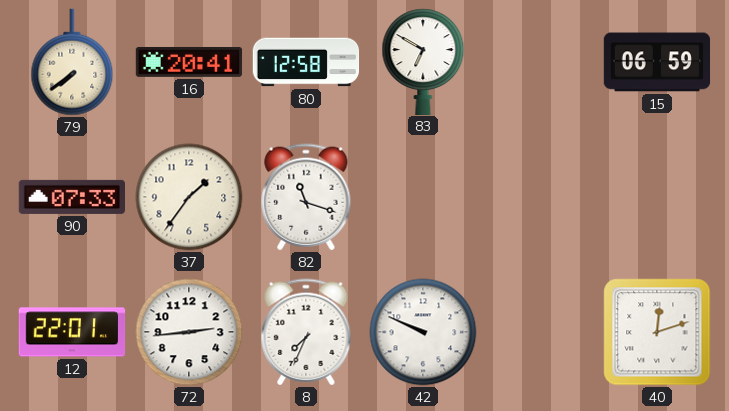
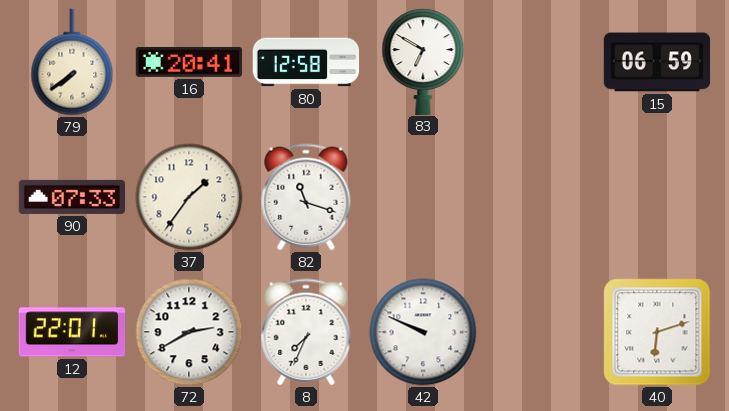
72: 2:44 -> 2:40 (189, 332)
40: 12:12 -> 6:12 (657, 332)
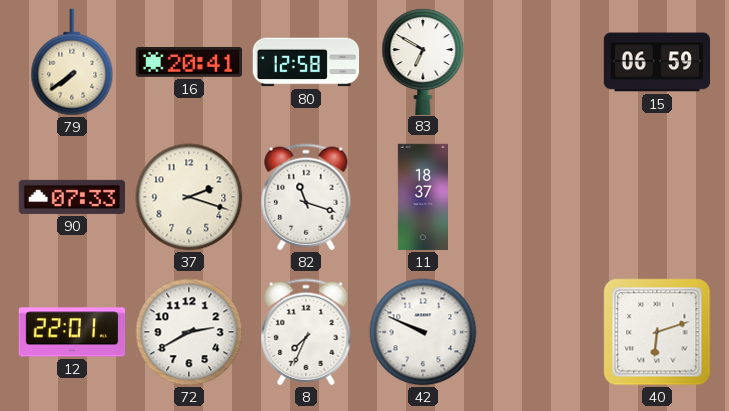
37: 1:36 -> 2:18 (189, 197)
11: none -> 18:37 (423, 197)
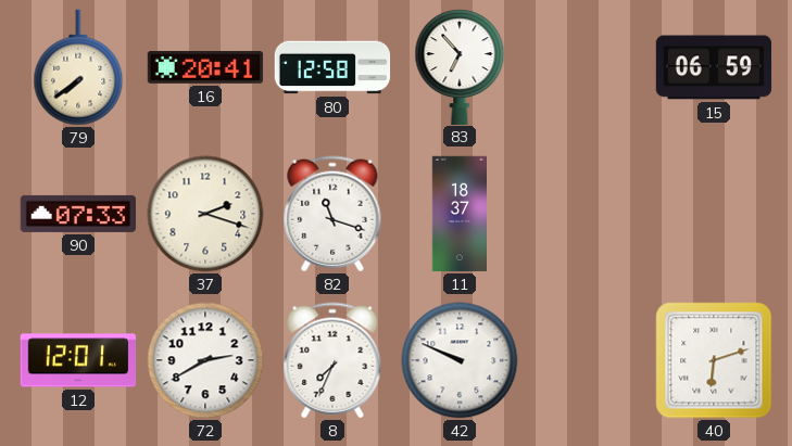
83: 6:50 -> 6:53 (460, 66)
12: 22:01 -> 12:01 (78, 360)
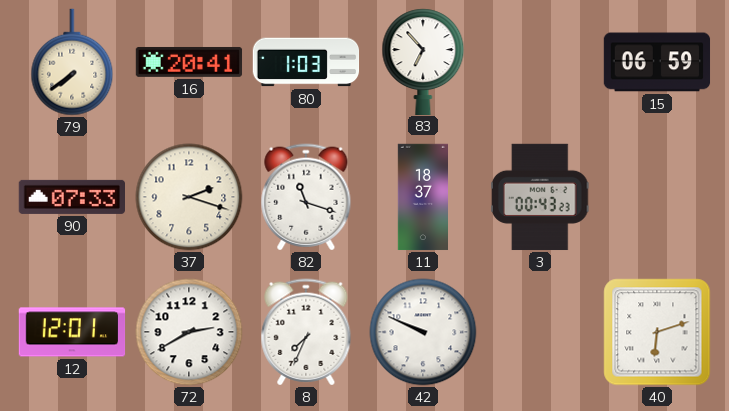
80: 12:58 -> 1:03 (306, 62)
3: none -> 00:43 (540, 197)
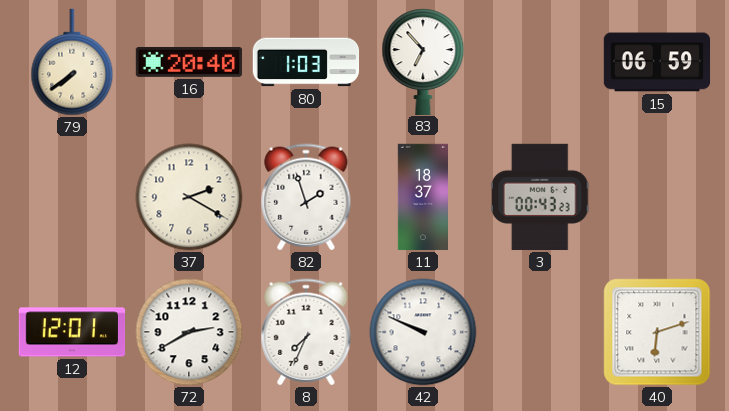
16: 20:41 -> 20:40 (189, 62)
90: 07:33 -> none (71, 197)
37: 2:18 -> 2:20 (189, 197)
82: 11:18 -> 1:57 (306, 197)
